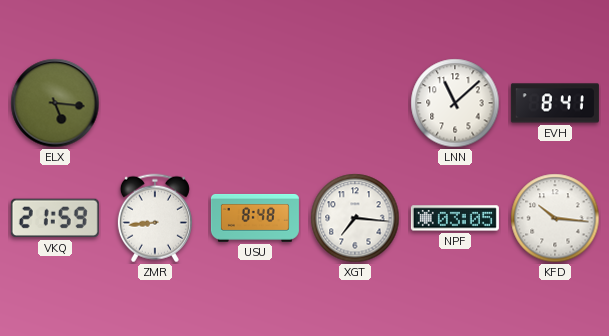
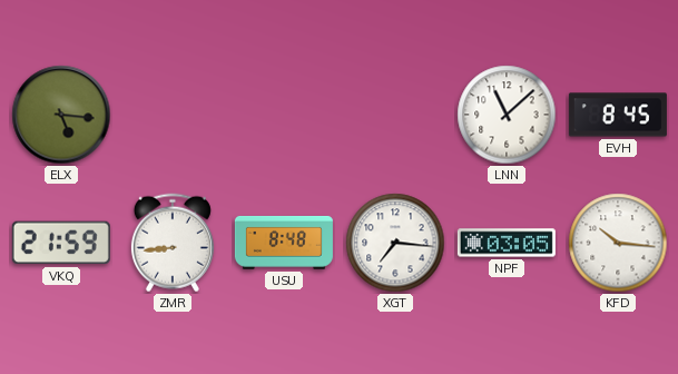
EVH: 8:41 -> 8:45 (618, 115)
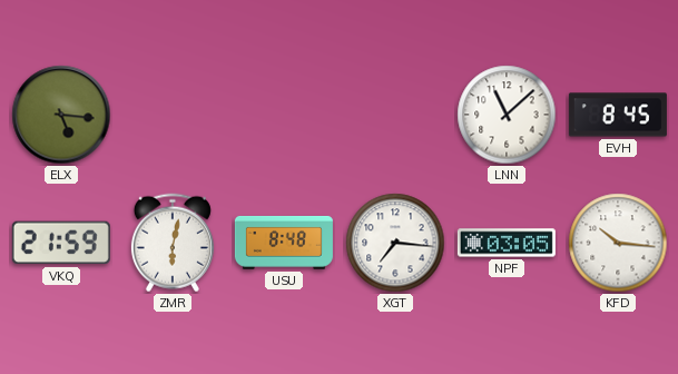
ZMR: 8:44 -> 6:02 (173, 243)
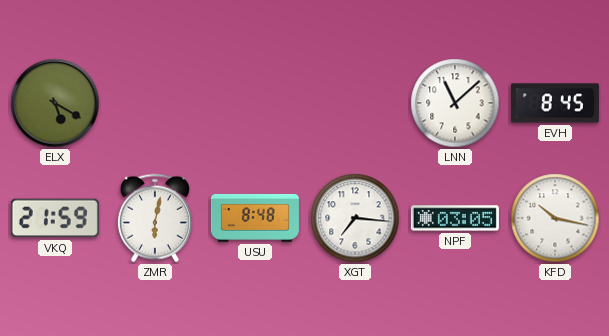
ELX: 5:16 -> 5:20 (55, 103)
KFD: 10:16 -> 10:17 (555, 218)
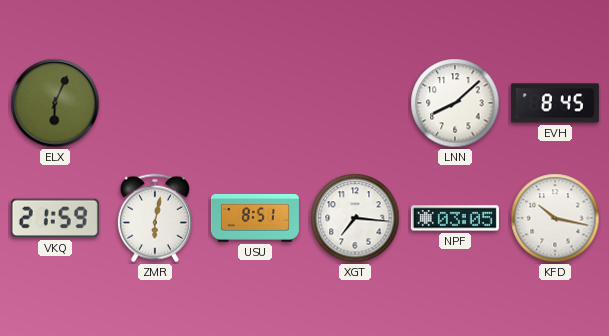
ELX: 5:20 -> 6:04 (55, 103)
LNN: 11:08 -> 8:08 (455, 103)
USU: 8:48 -> 8:51 (255, 218)
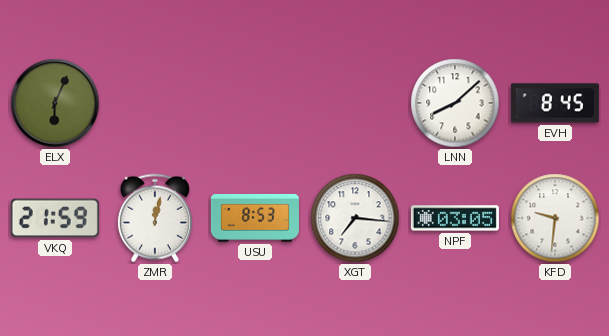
ZMR: 6:02 -> 12:02 (155, 218)
USU: 8:51 -> 8:53 (255, 218)
KFD: 10:17 -> 9:31 (555, 218)
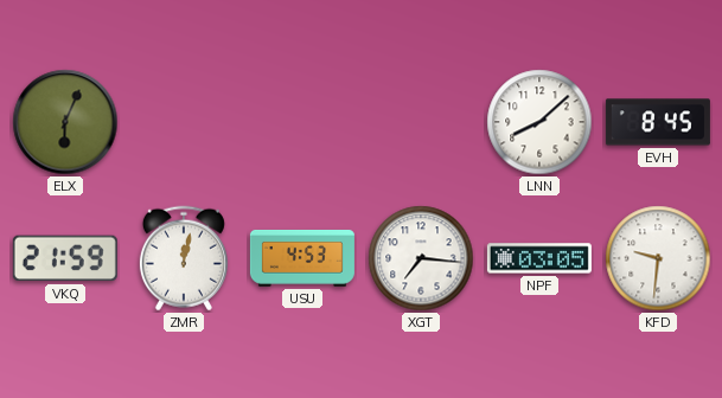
USU: 8:53 -> 4:53 (302, 258)
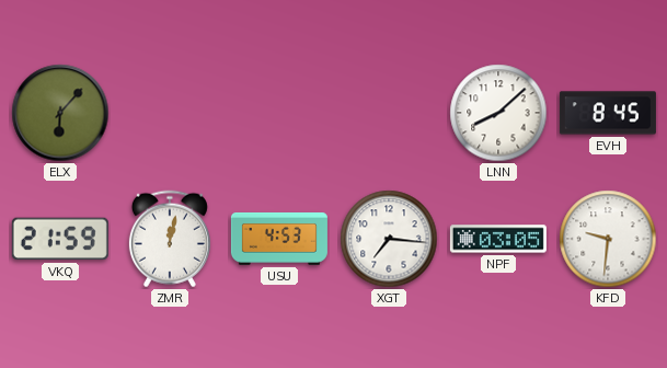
ELX: 6:04 -> 6:07 (60, 113)
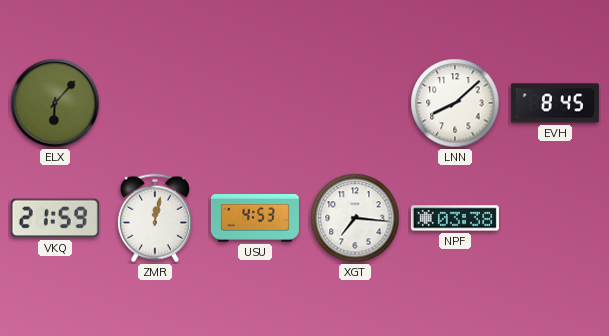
NPF: 03:05 -> 03:38 (455, 218)
KFD: 9:31 -> none (608, 239)
